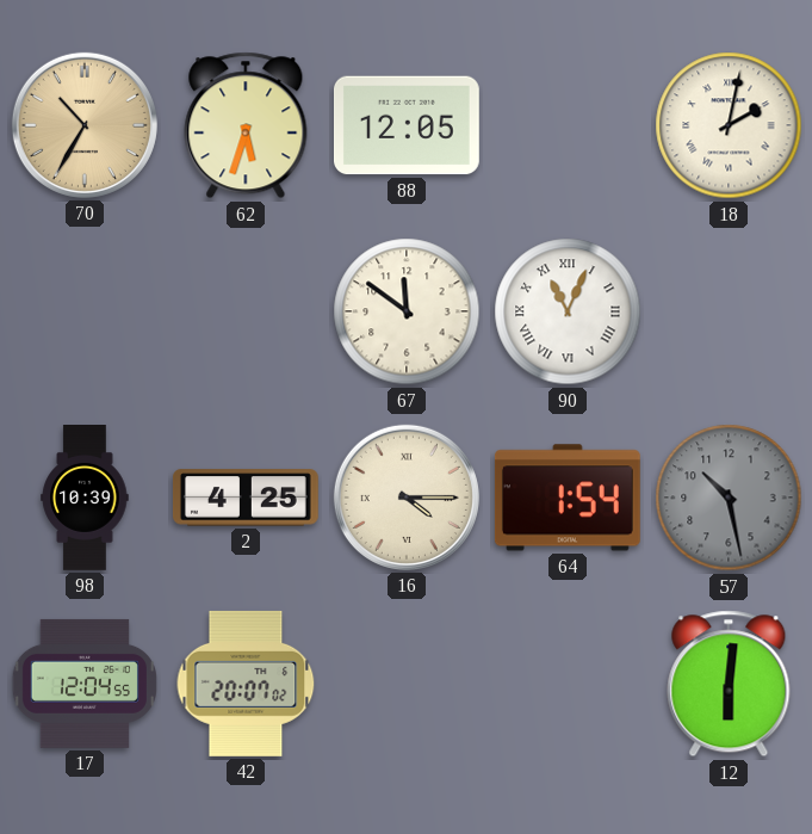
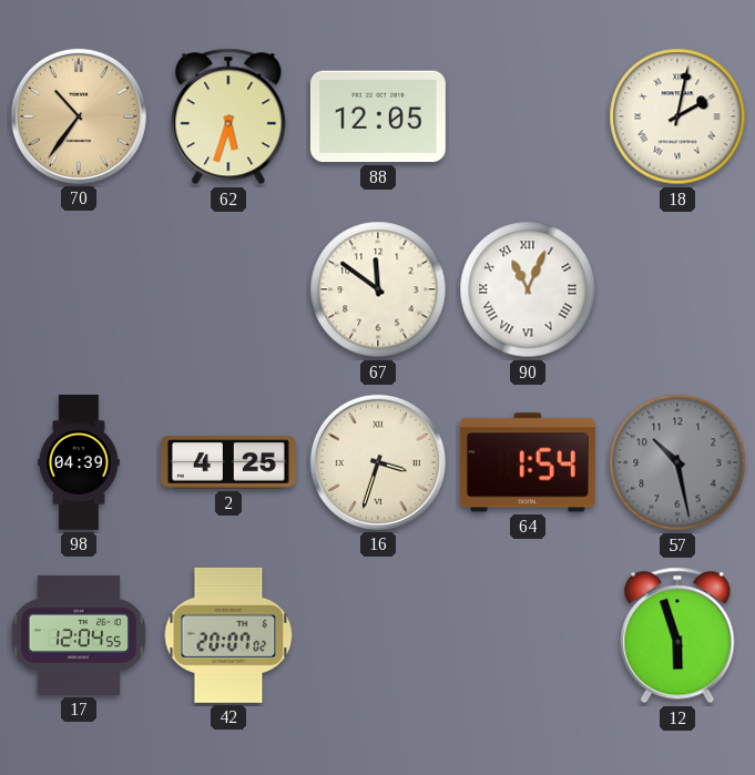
70: 10:35 -> 10:36 (79, 116)
98: 10:39 -> 04:39 (79, 463)
16: 4:15 -> 3:33 (378, 462)
12: 6:01 -> 5:57 (677, 635)
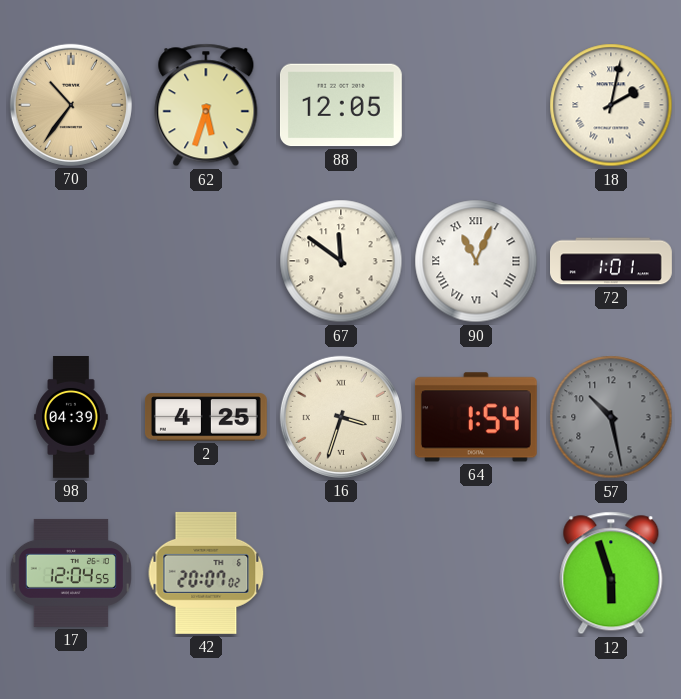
72: none -> 1:01 (612, 261)
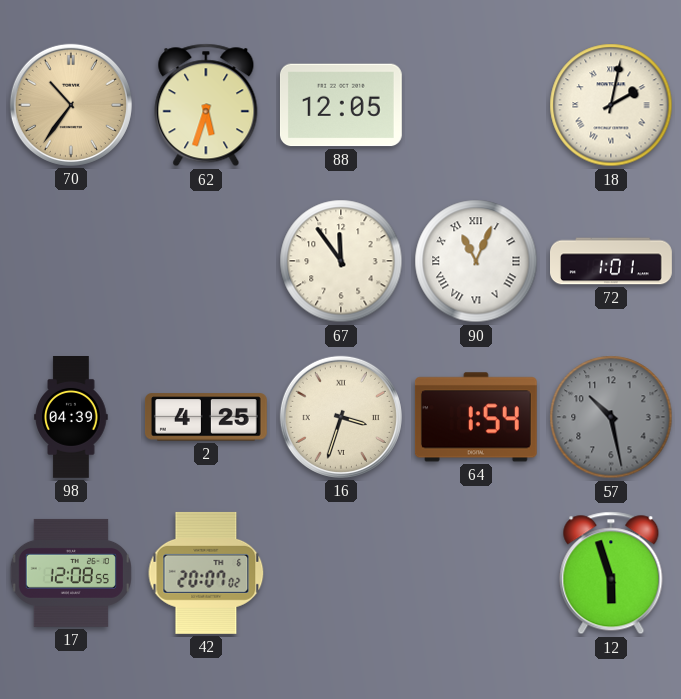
67: 11:51 -> 11:54 (341, 261)
17: 12:04 -> 12:08 (71, 573)
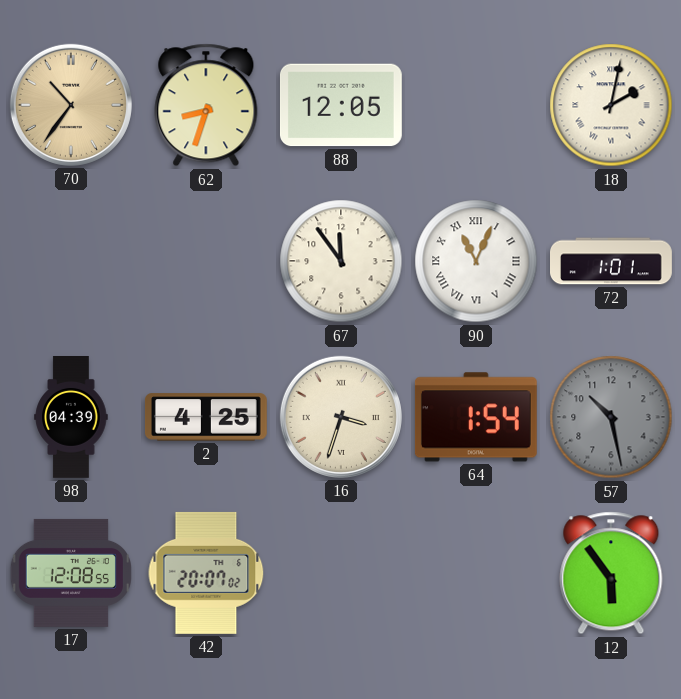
62: 5:33 -> 8:33 (206, 105)
12: 5:57 -> 5:54 (611, 573)
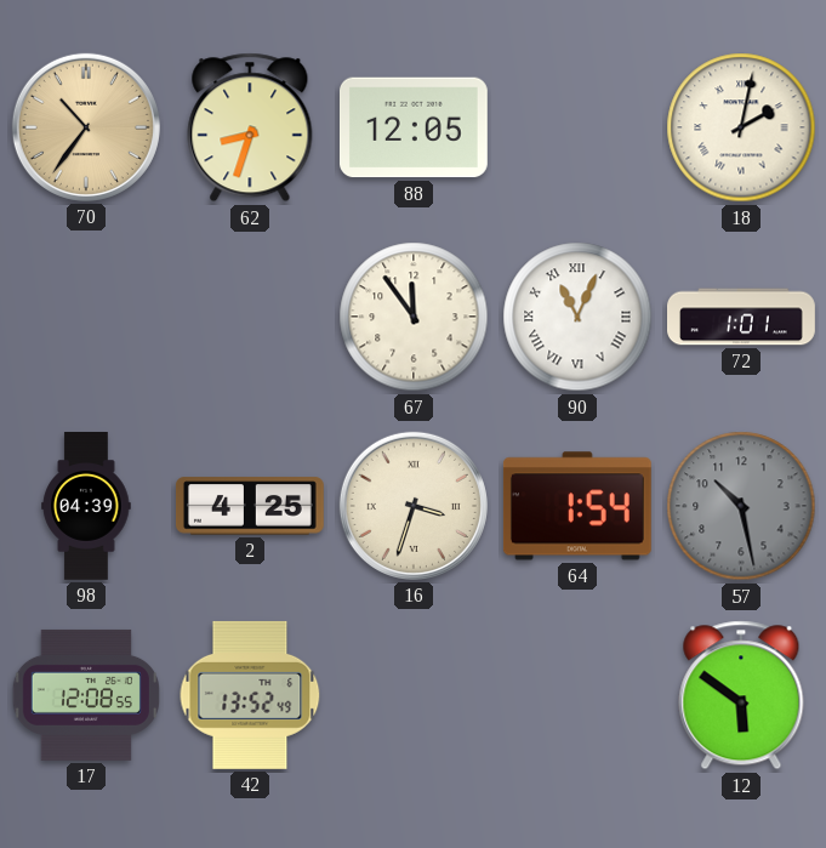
42: 20:07 -> 13:52 (250, 695)
12: 5:54 -> 5:51 (741, 695)
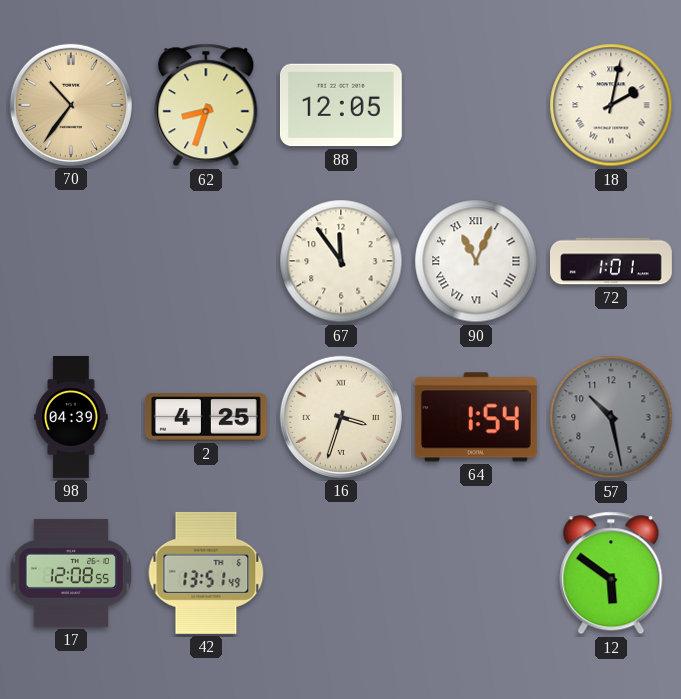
42: 13:52 -> 13:51 (206, 573)
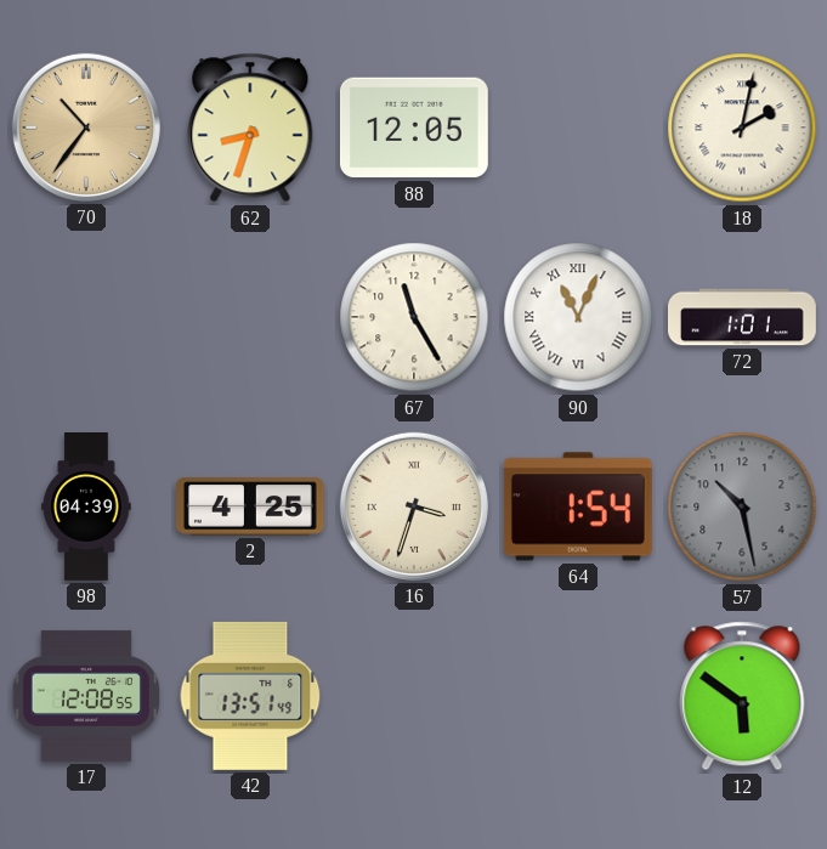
67: 11:54 -> 11:25 (414, 317)
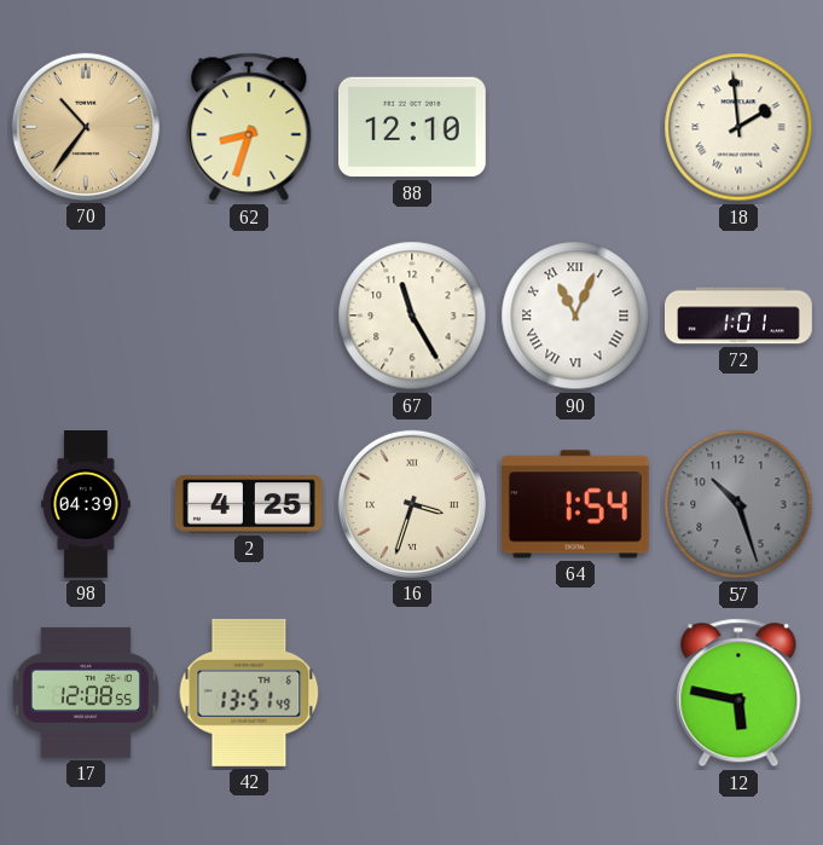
88: 12:05 -> 12:10 (412, 127)
18: 2:02 -> 1:59 (738, 127)
57: 10:28 -> 10:27 (738, 504)
12: 5:51 -> 5:47 (738, 693)
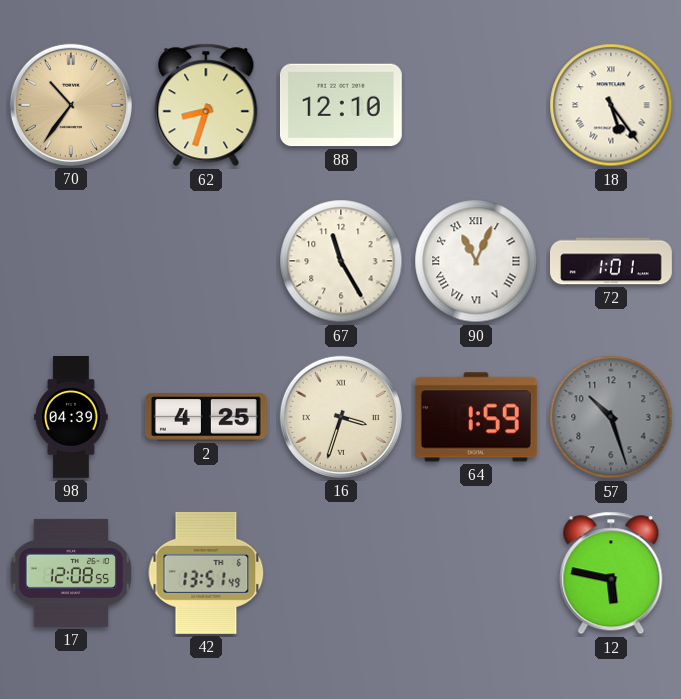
18: 1:59 -> 5:24 (611, 105)
64: 1:54 -> 1:59 (476, 417)
